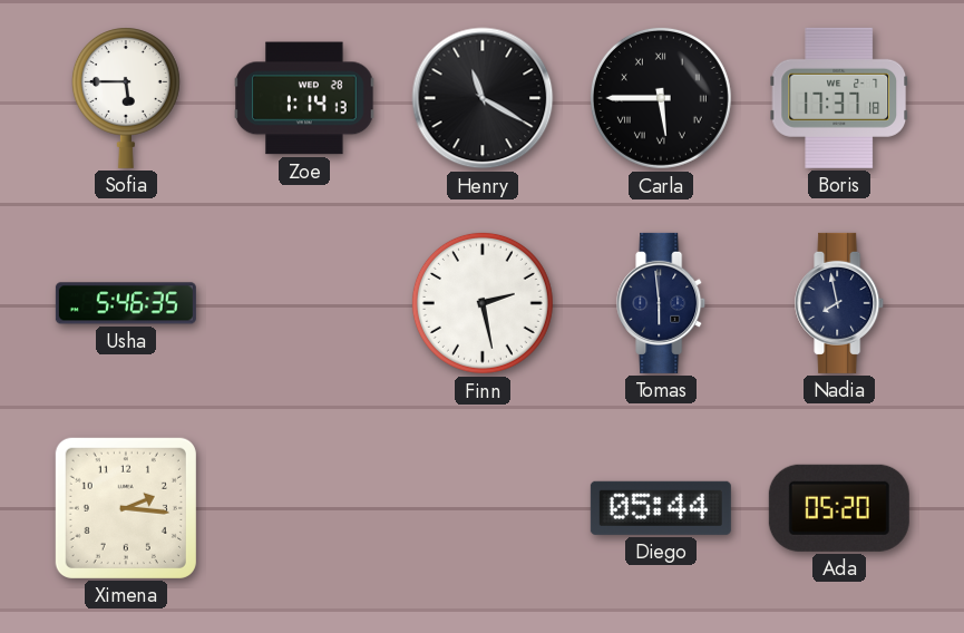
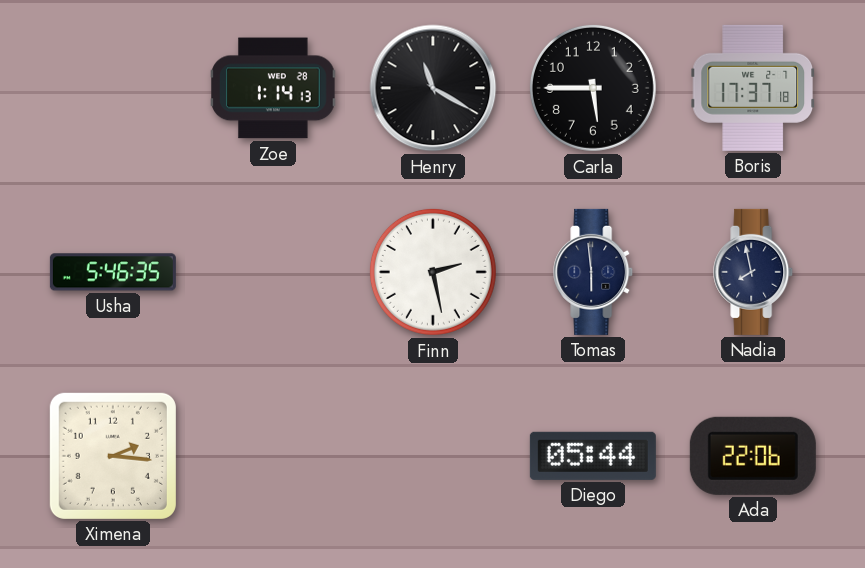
Sofia: 5:45 -> none (126, 98)
Carla numerals: Roman -> Arabic (593, 88)
Ada: 05:20 -> 22:06 (753, 456)
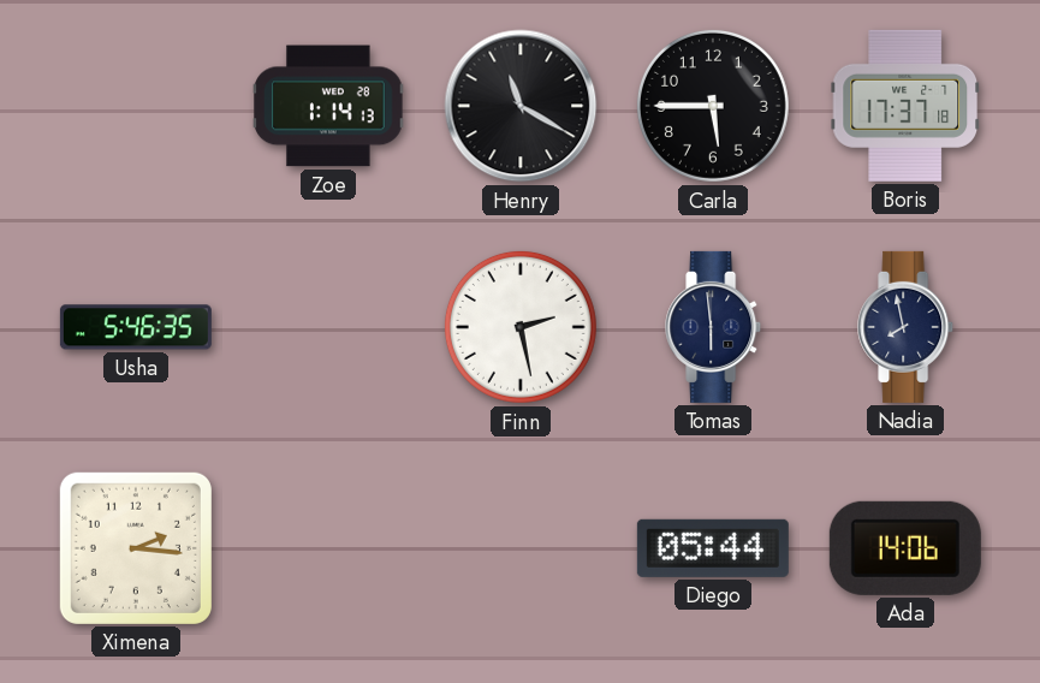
Ada: 22:06 -> 14:06 (905, 548)
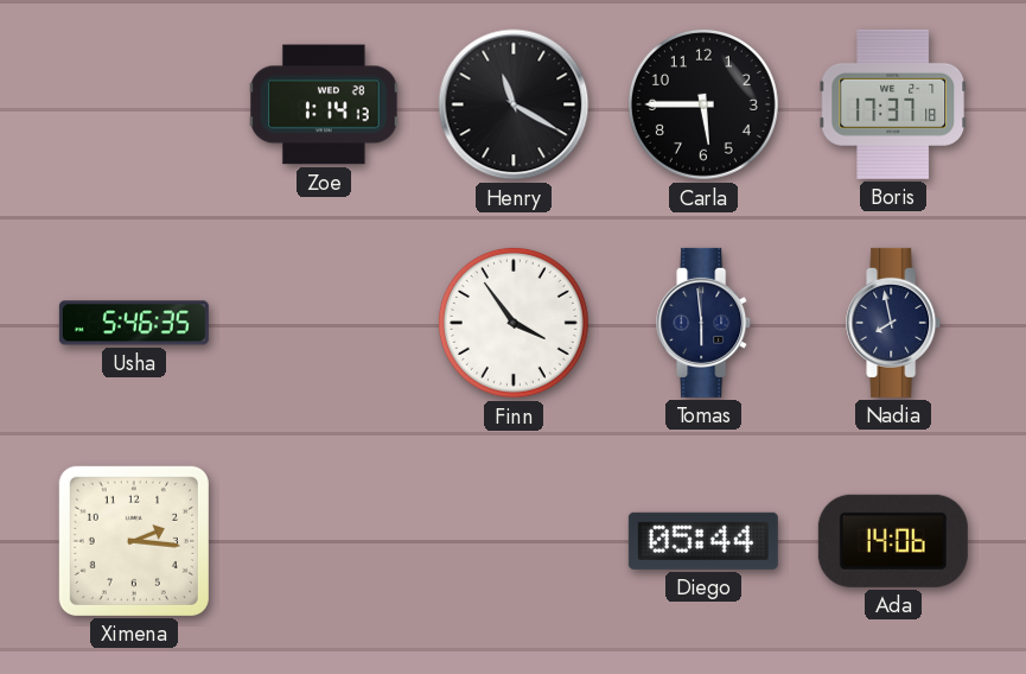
Finn: 2:28 -> 3:54 (514, 323)
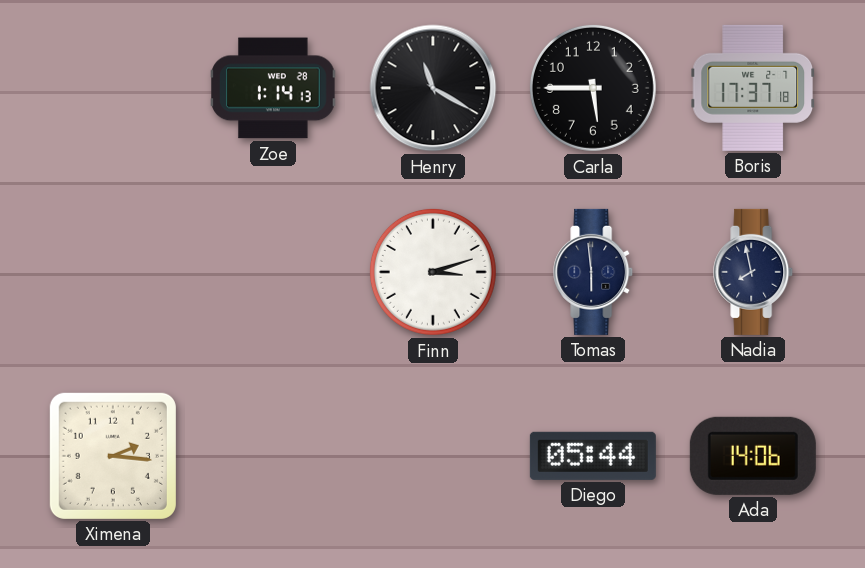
Usha: 5:46 -> none (134, 323)
Finn: 3:54 -> 3:12 (433, 272)
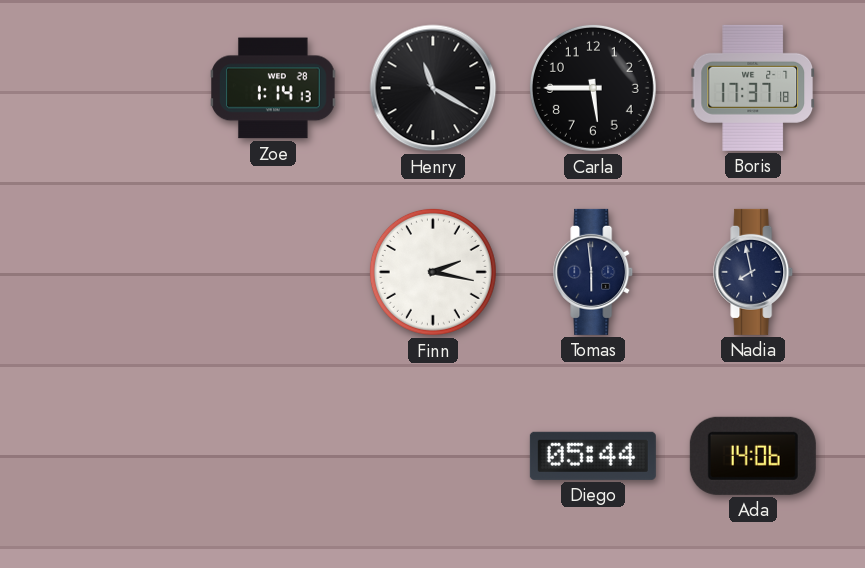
Finn: 3:12 -> 2:17 (433, 272)
Ximena: 2:16 -> none (113, 456)
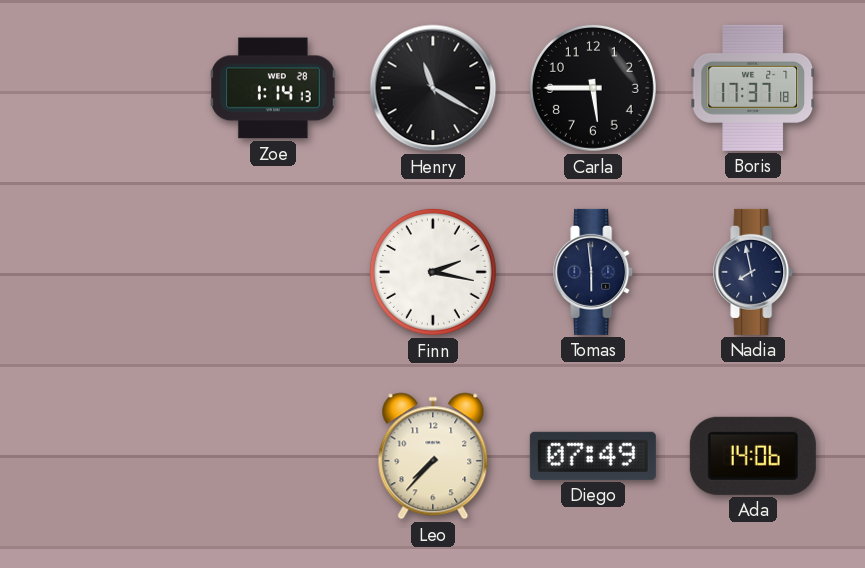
Leo: none -> 7:37 (433, 456)
Diego: 05:44 -> 07:49 (593, 456)
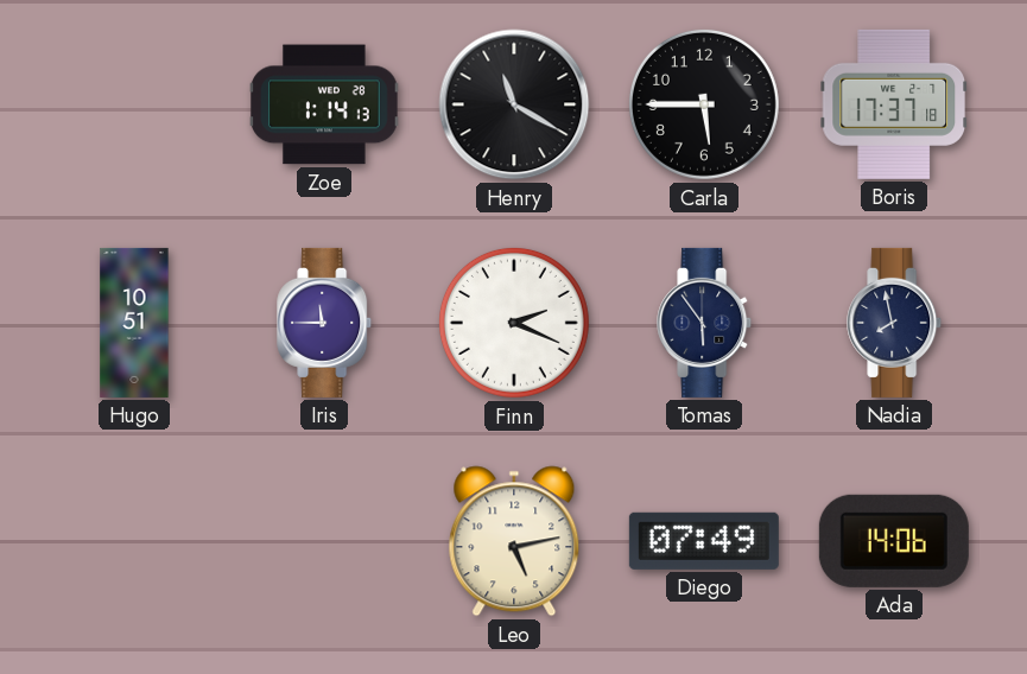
Hugo: none -> 10:51 (134, 323)
Iris: none -> 11:45 (325, 323)
Finn: 2:17 -> 2:19 (514, 323)
Tomas: 5:59 -> 5:54 (705, 323)
Leo: 7:37 -> 5:13 (514, 541)
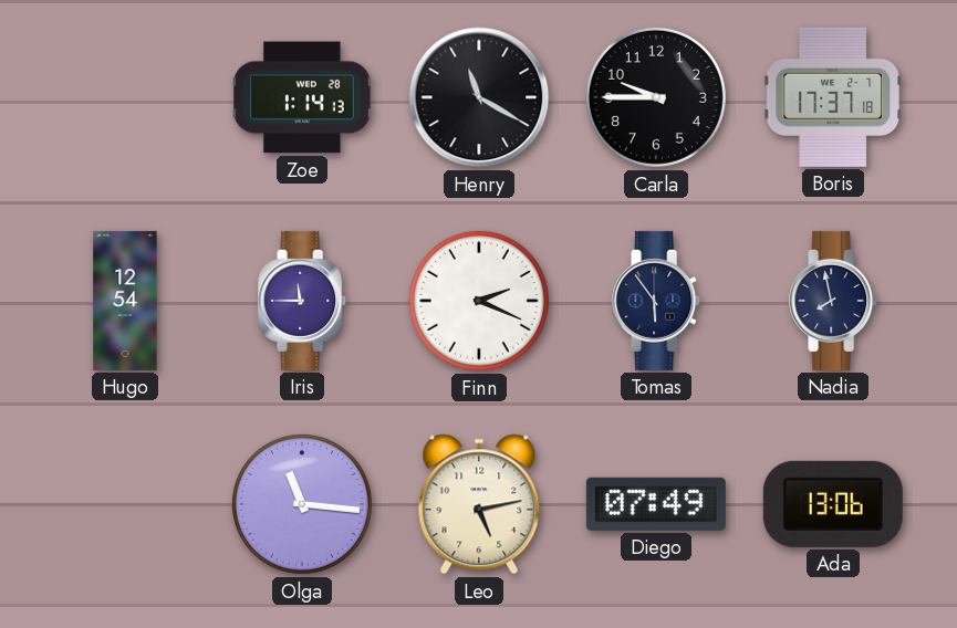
Carla: 5:45 -> 9:45 (656, 97)
Hugo: 10:51 -> 12:54 (125, 301)
Olga: none -> 11:16 (302, 504)
Ada: 14:06 -> 13:06 (833, 504)
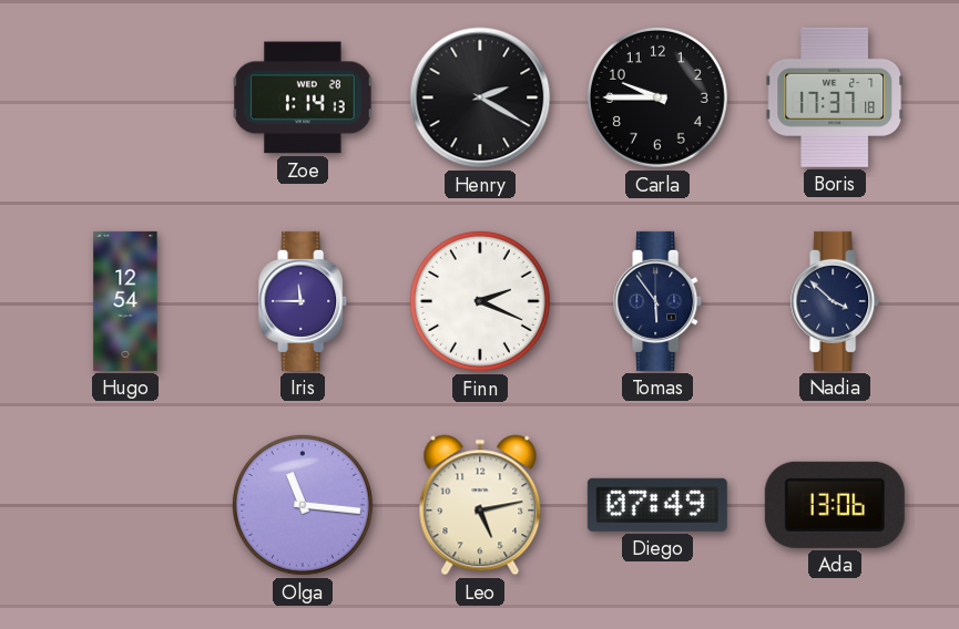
Henry: 11:20 -> 2:20 (480, 97)
Nadia: 7:58 -> 3:52 (836, 301)
